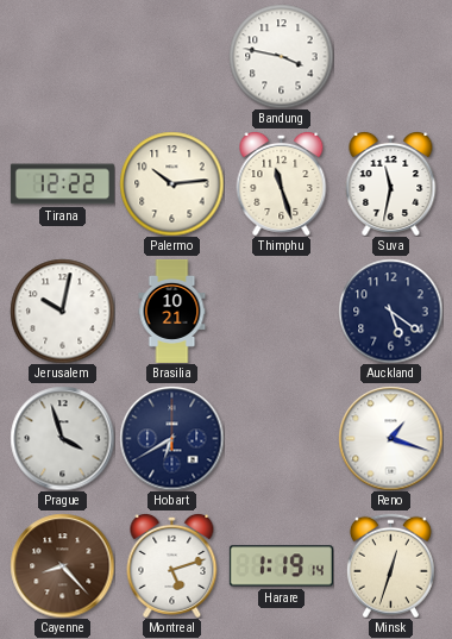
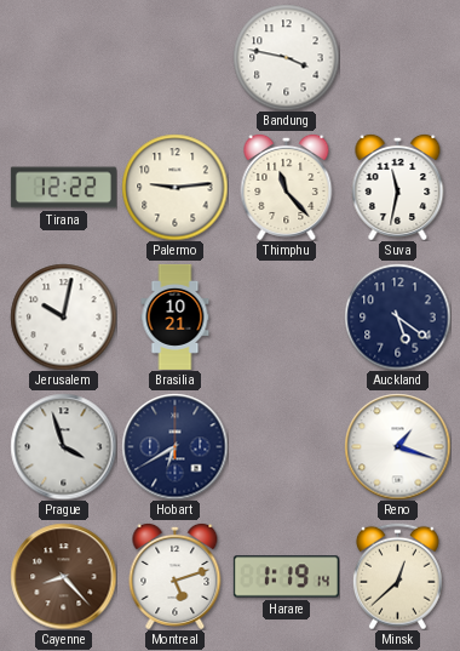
Palermo: 10:14 -> 9:14 (174, 187)
Thimphu: 11:27 -> 11:23 (287, 187)
Minsk: 12:33 -> 12:38 (397, 576)
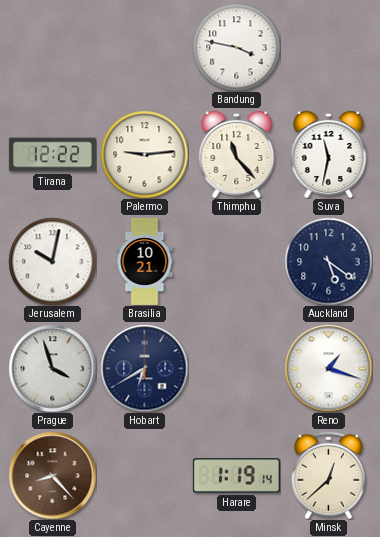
Montreal: 5:12 -> none (176, 576)
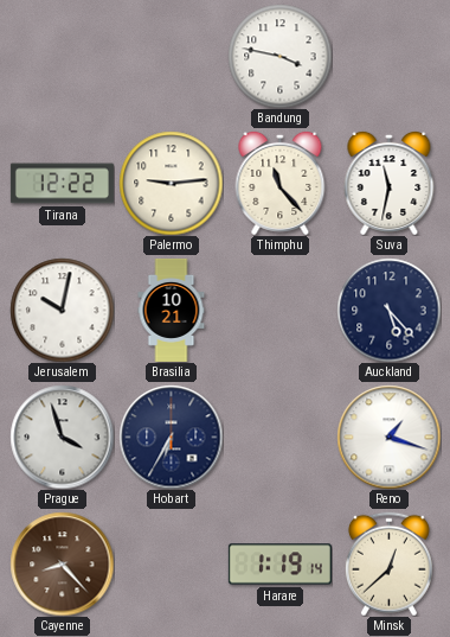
Auckland: 5:21 -> 5:23 (388, 310)
Hobart: 6:40 -> 6:35 (171, 437)
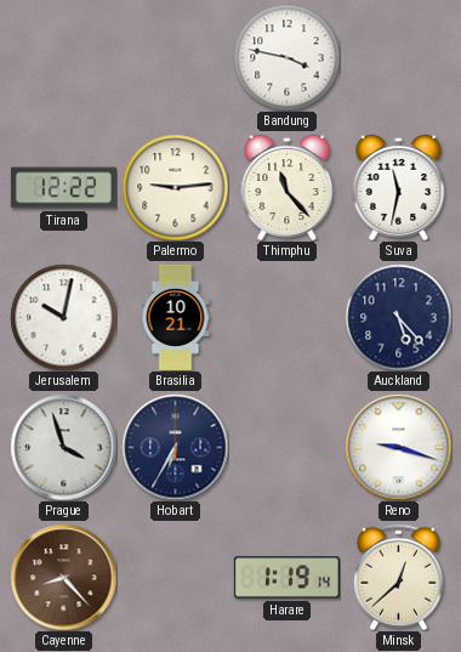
Reno: 1:18 -> 9:18 (398, 447)
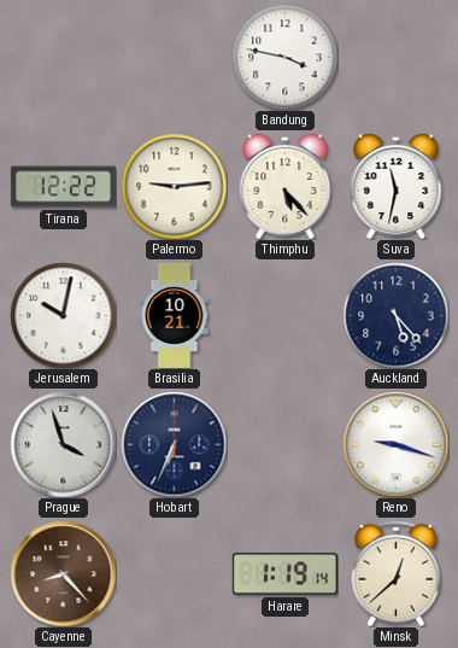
Thimphu: 11:23 -> 5:23 (286, 186)
Hobart: 6:35 -> 6:34 (174, 444)
